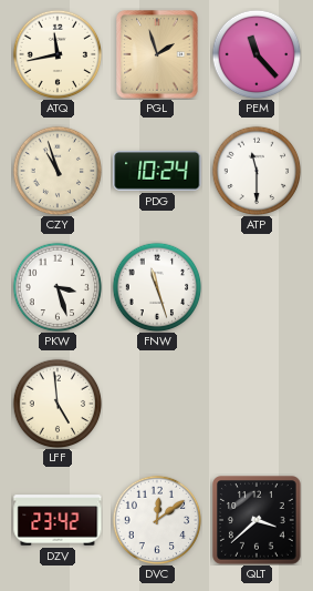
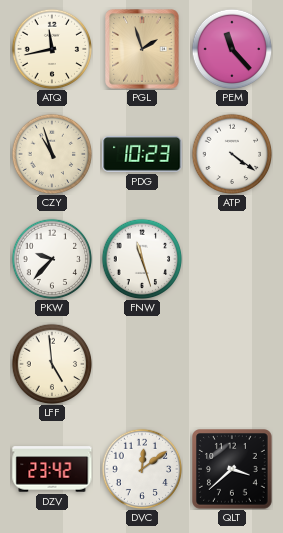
PDG: 10:24 -> 10:23 (142, 154)
ATP: 11:30 -> 4:21 (232, 154)
PKW: 3:27 -> 9:37 (52, 259)
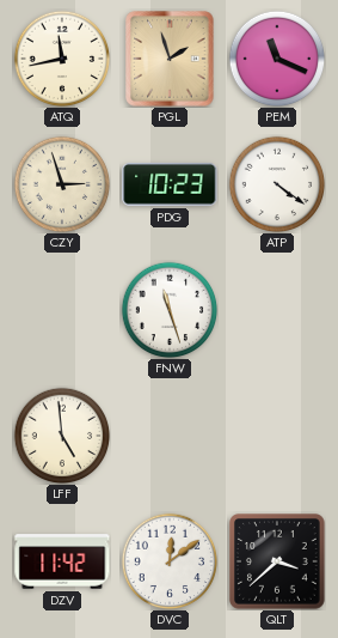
PEM: 11:23 -> 11:19 (277, 59)
CZY: 10:57 -> 2:57 (62, 184)
PKW: 9:37 -> none (52, 259)
DZV: 23:42 -> 11:42 (62, 561)
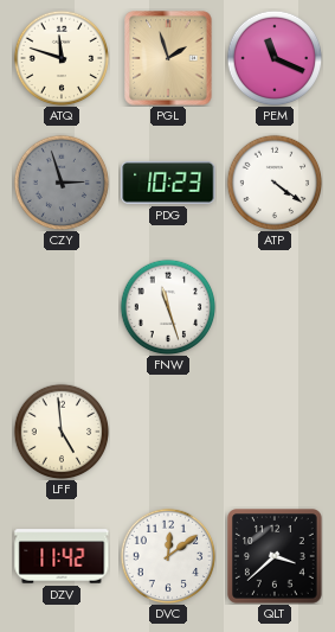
ATQ: 11:43 -> 11:48 (62, 58)
CZY dial: cream -> grey (62, 183)
